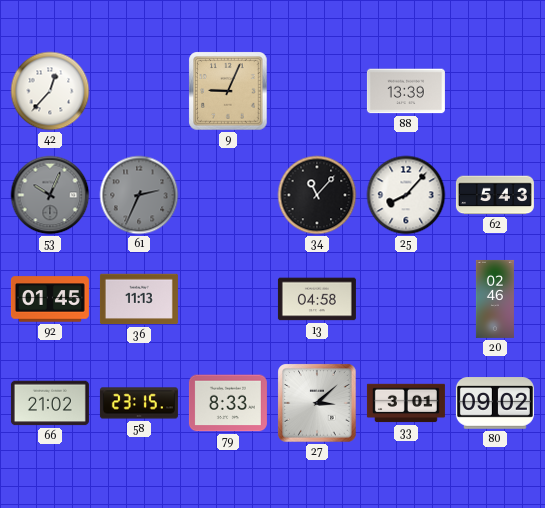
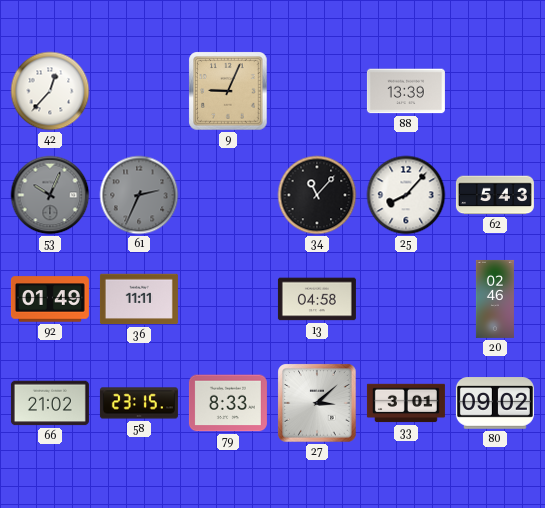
92: 01:45 -> 01:49 (50, 299)
36: 11:13 -> 11:11 (139, 299)
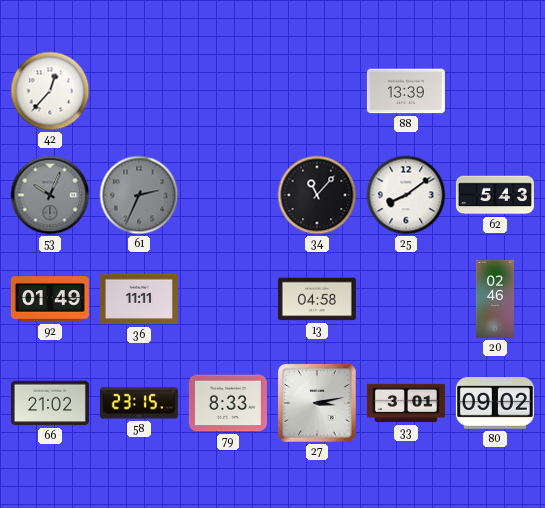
9: 9:04 -> none (228, 91)
25: 8:07 -> 8:09 (406, 195)
27: 3:08 -> 3:13 (317, 403)
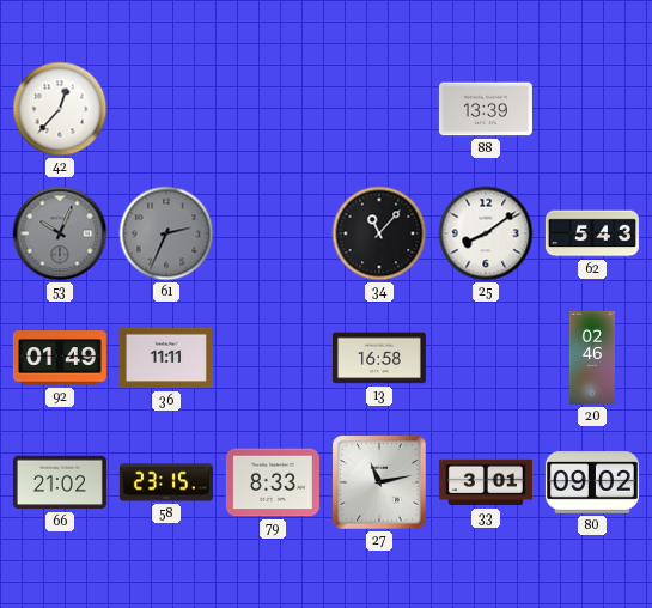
13: 04:58 -> 16:58 (379, 358)
27: 3:13 -> 11:13 (379, 482)
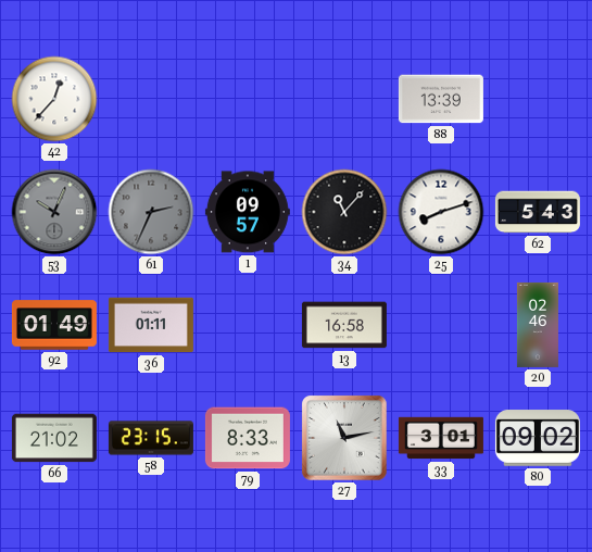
1: none -> 09:57 (248, 212)
25: 8:09 -> 8:12 (441, 212)
36: 11:11 -> 01:11 (151, 325)
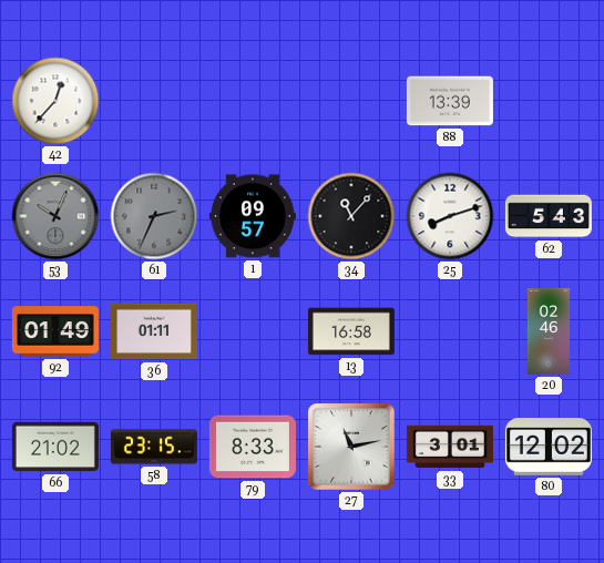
80: 09:02 -> 12:02 (549, 447)
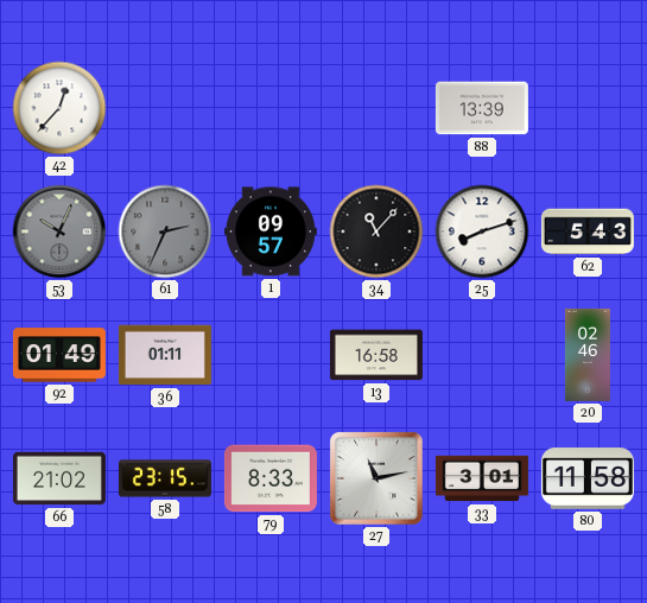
80: 12:02 -> 11:58 (588, 478)
